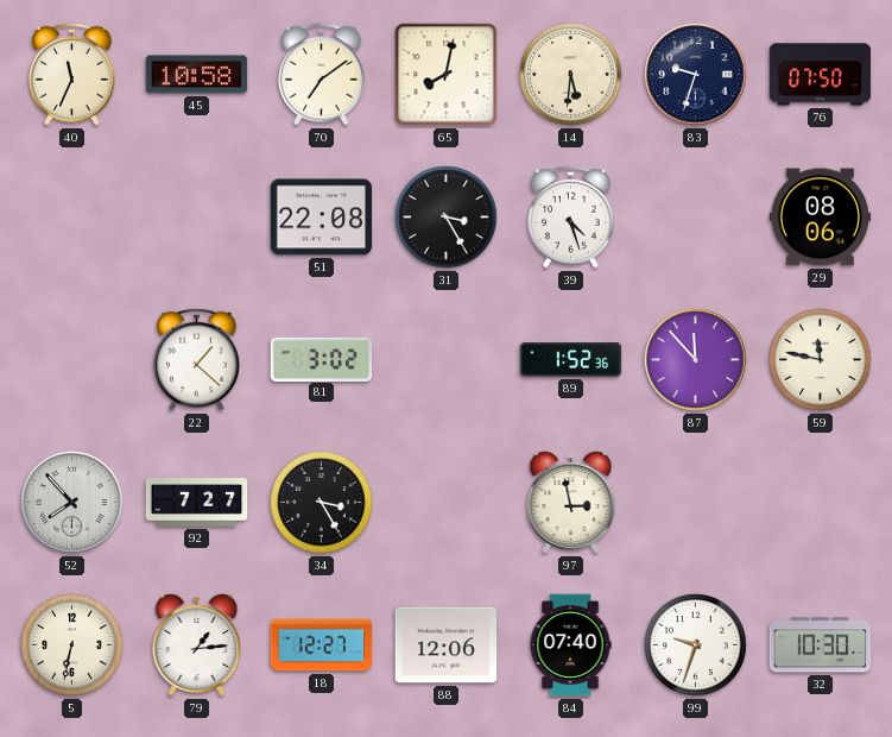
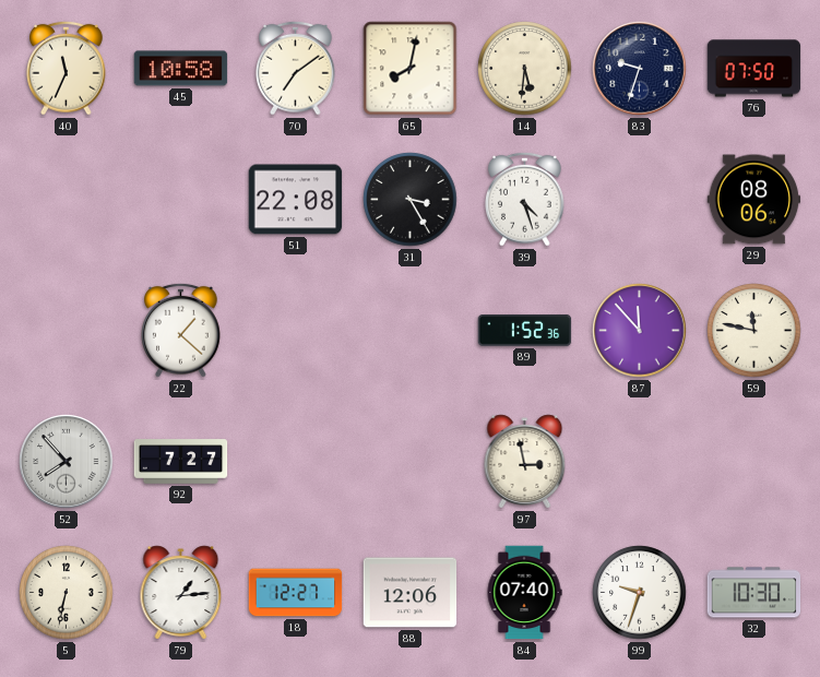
81: 3:02 -> none (322, 359)
34: 3:25 -> none (322, 503)
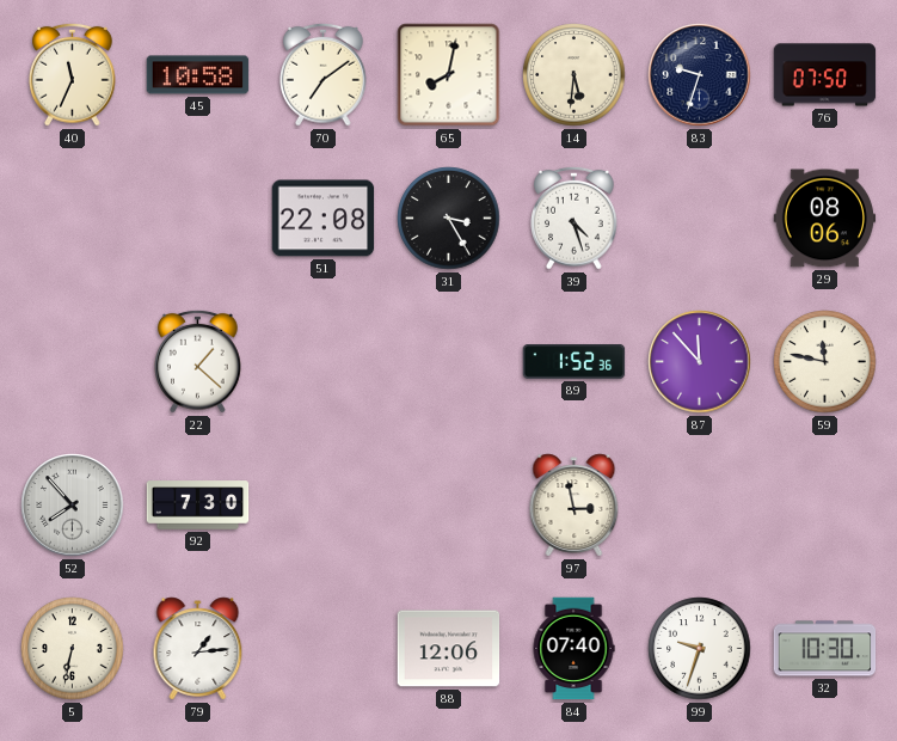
92: 7:27 -> 7:30 (198, 506)
18: 12:27 -> none (296, 593)
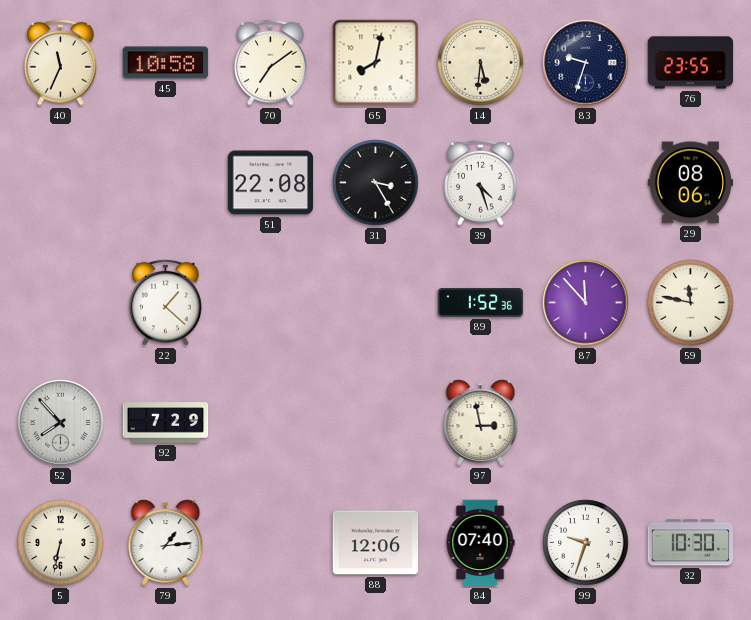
76: 07:50 -> 23:55 (691, 63)
92: 7:30 -> 7:29 (166, 423)
